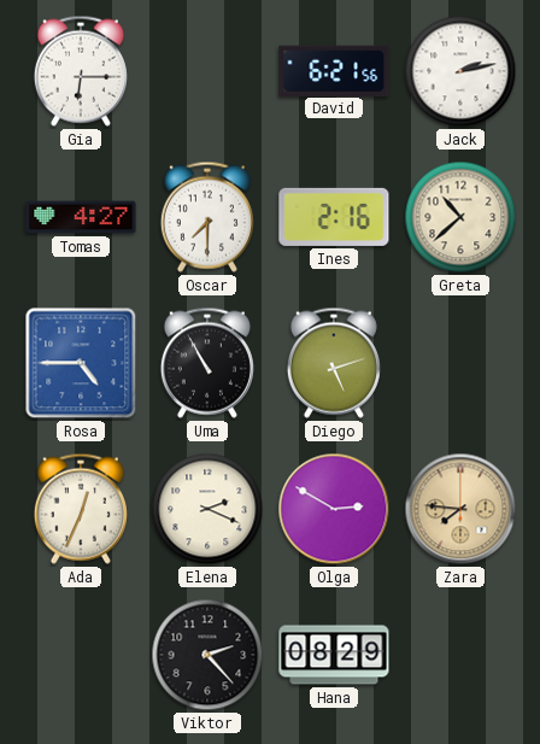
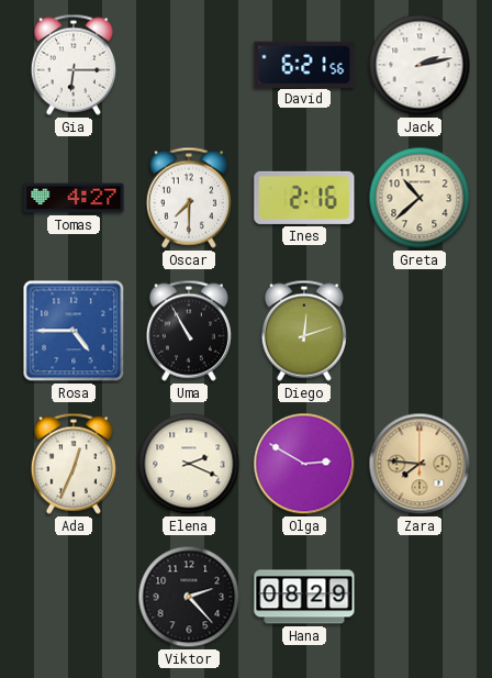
Diego: 5:12 -> 12:12 (304, 331)
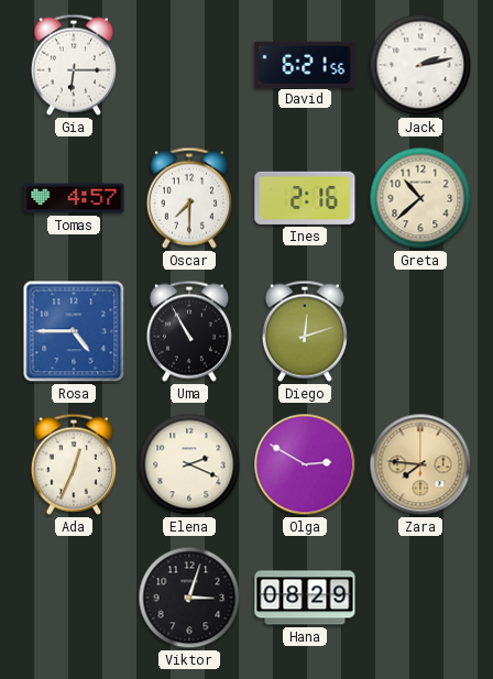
Tomas: 4:27 -> 4:57 (74, 198)
Viktor: 2:23 -> 3:03 (189, 598)
